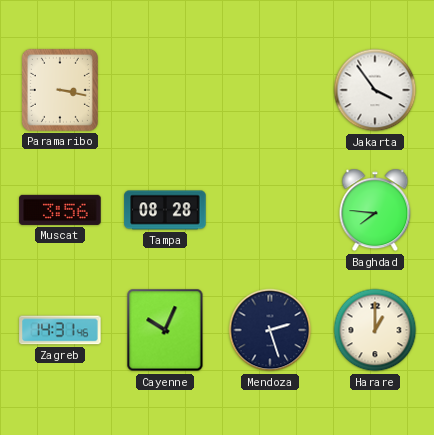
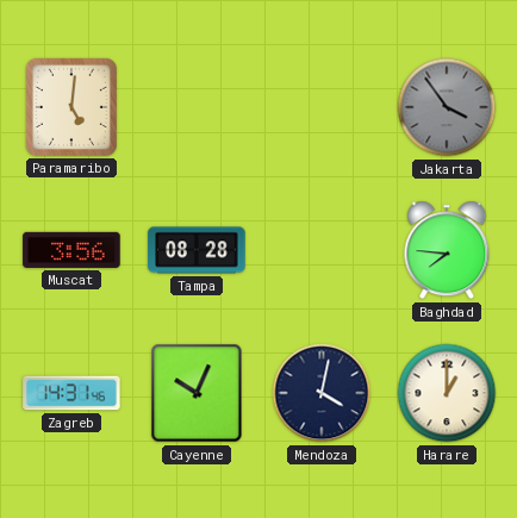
Paramaribo: 3:17 -> 5:01 (71, 107)
Jakarta dial: white -> grey (447, 107)
Mendoza: 2:27 -> 4:02 (322, 393)
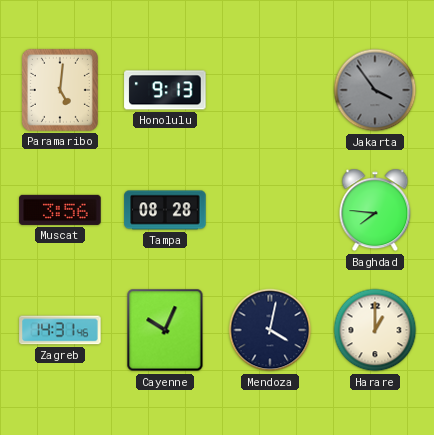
Honolulu: none -> 9:13 (165, 90)
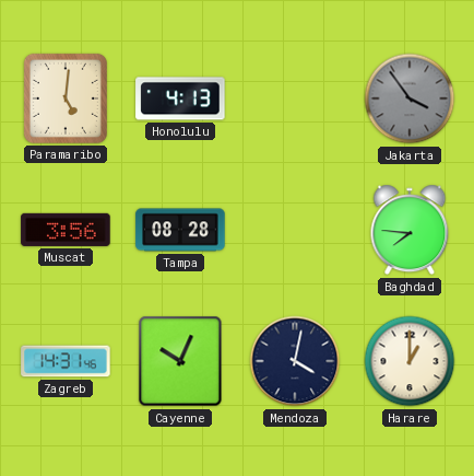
Honolulu: 9:13 -> 4:13 (180, 98)
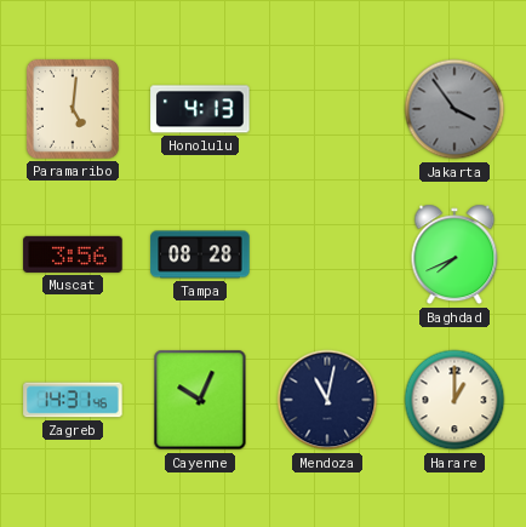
Baghdad: 7:46 -> 7:41 (454, 254)
Mendoza: 4:02 -> 11:02 (327, 400)
